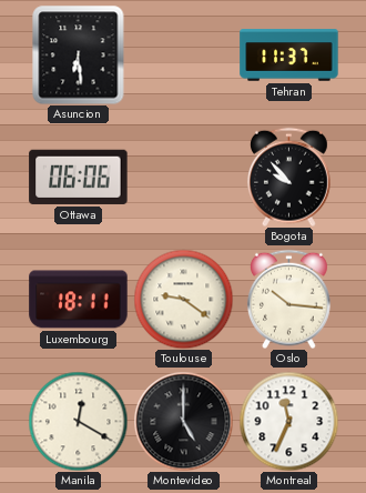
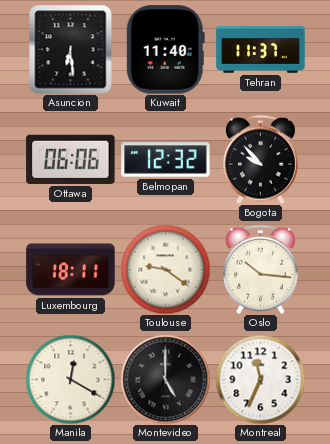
Kuwait: none -> 11:40 (165, 50)
Belmopan: none -> 12:32 (166, 160)
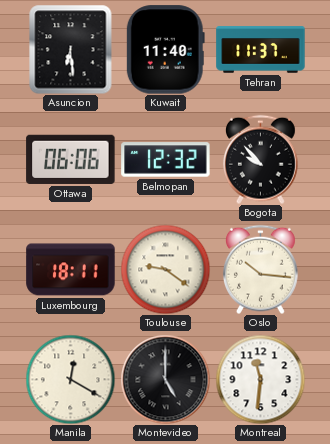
Montreal: 11:34 -> 11:31 (260, 379)
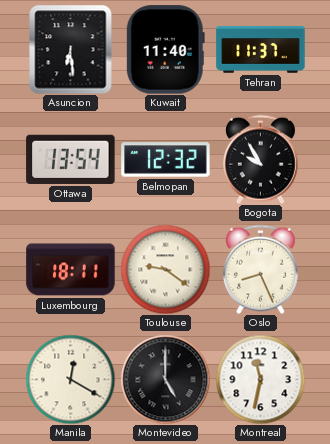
Ottawa: 06:06 -> 13:54 (71, 159)
Bogota: 9:53 -> 9:55 (260, 159)
Oslo: 10:16 -> 8:26 (260, 269)
Montreal: 11:31 -> 11:32 (260, 379)
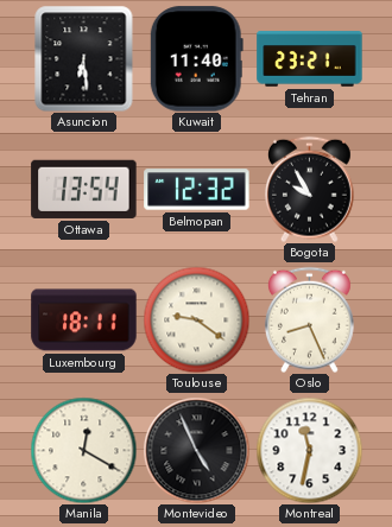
Tehran: 11:37 -> 23:21 (310, 59)
Montevideo: 5:00 -> 4:56 (196, 450)
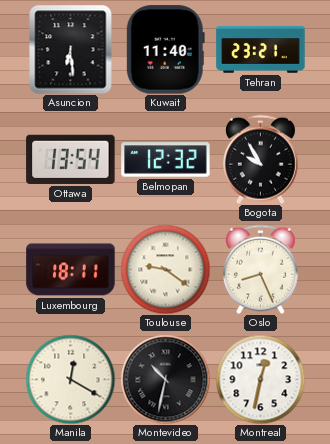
Montevideo: 4:56 -> 10:32 (165, 379)
Montreal: 11:32 -> 12:32 (260, 379)
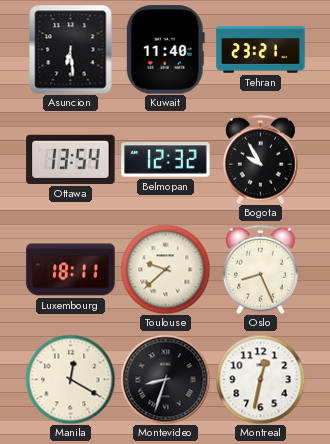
Toulouse: 9:21 -> 9:38 (165, 269)
Montevideo: 10:32 -> 8:33 (165, 379)
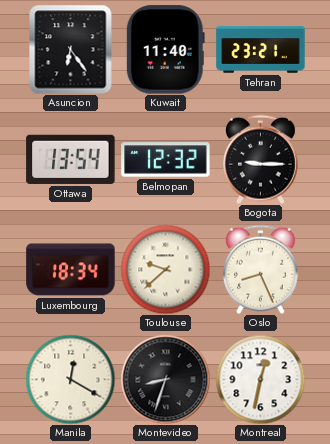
Asuncion: 6:29 -> 6:24 (71, 49)
Bogota: 9:55 -> 9:15 (260, 159)
Luxembourg: 18:11 -> 18:34 (71, 270)
